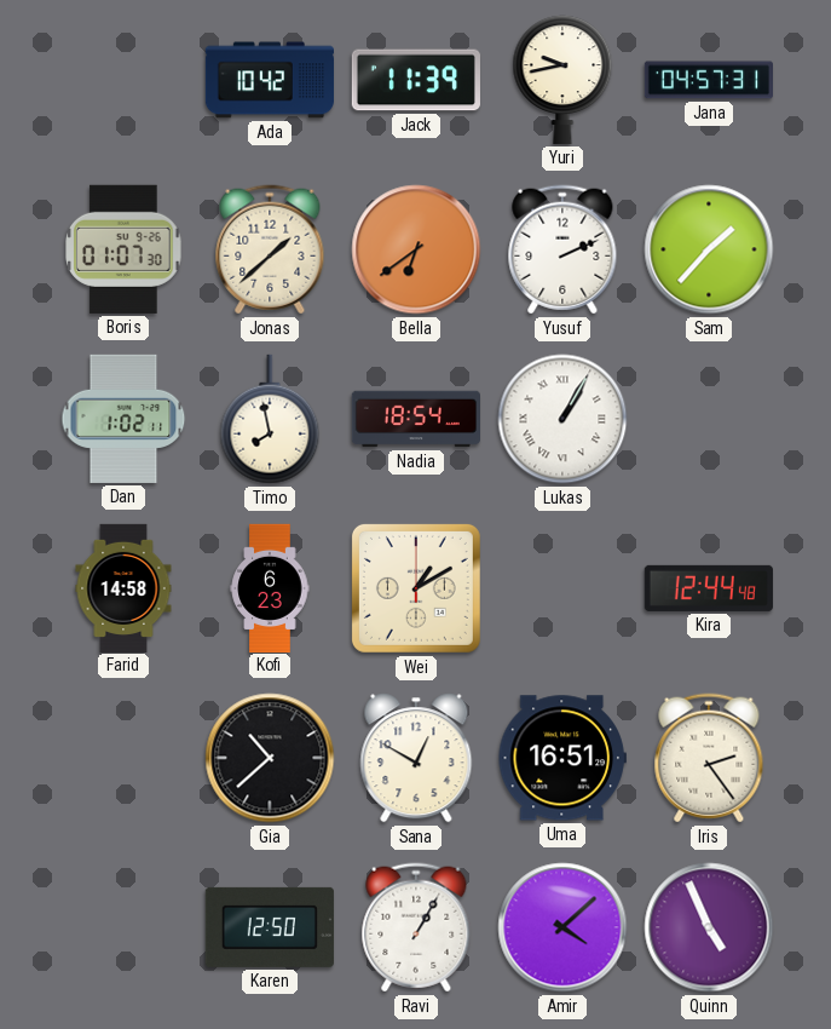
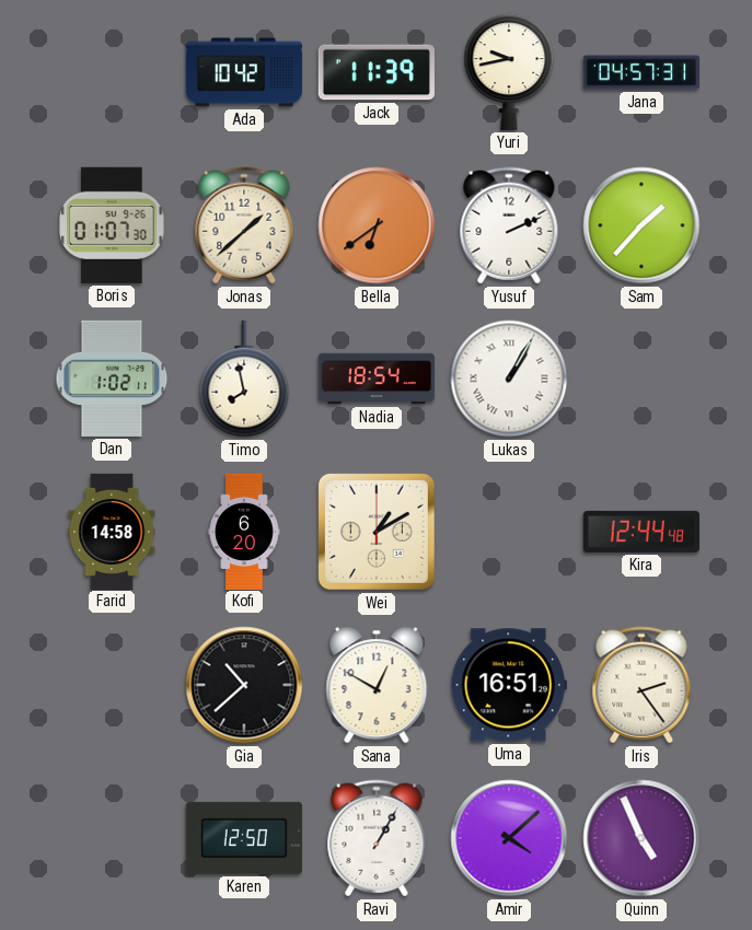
Kofi: 6:23 -> 6:20 (244, 531)
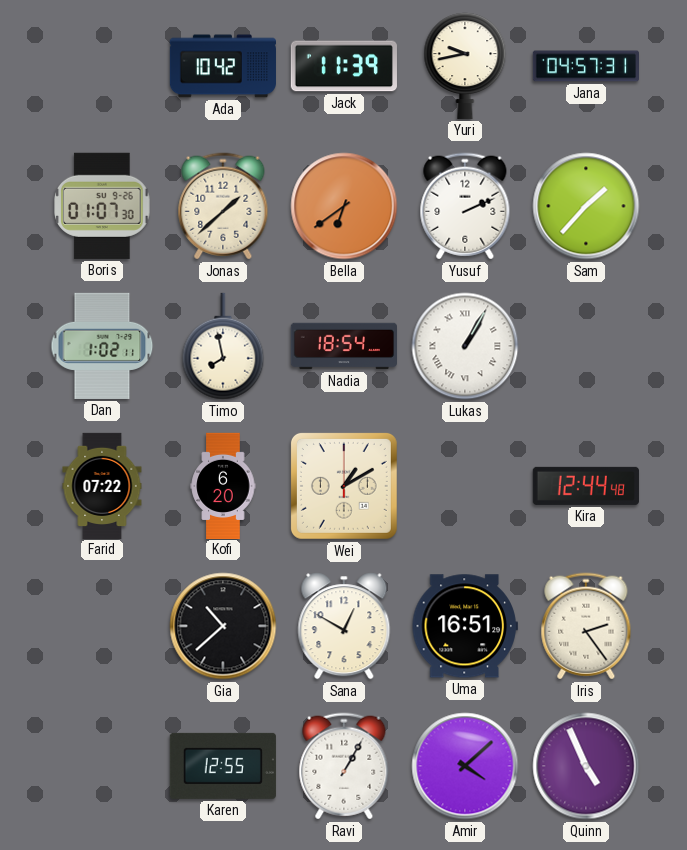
Farid: 14:58 -> 07:22 (102, 485)
Karen: 12:50 -> 12:55 (223, 766)
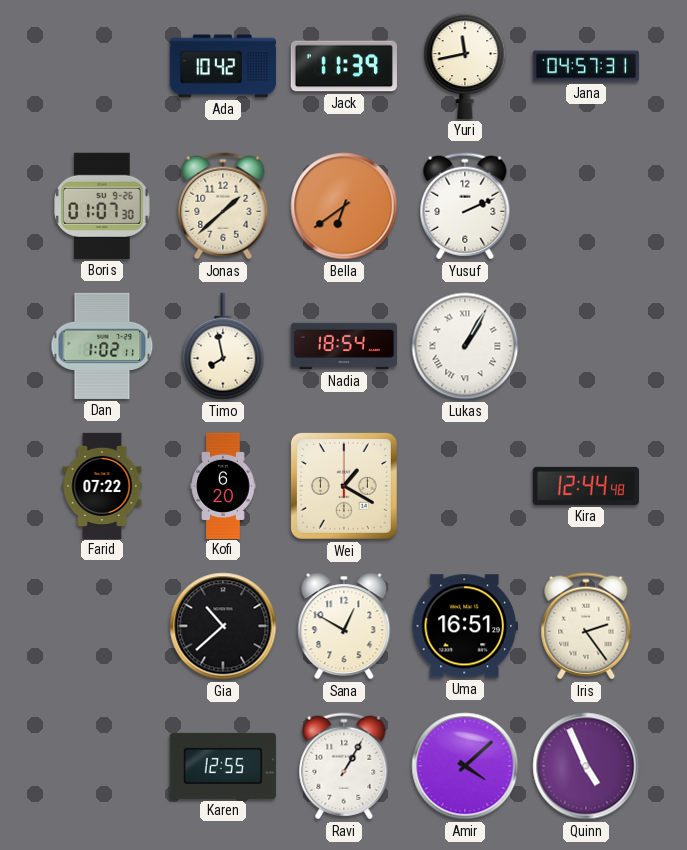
Yuri: 9:43 -> 11:43 (465, 66)
Sam: 1:37 -> none (586, 206)
Wei: 1:10 -> 1:20 (344, 486)
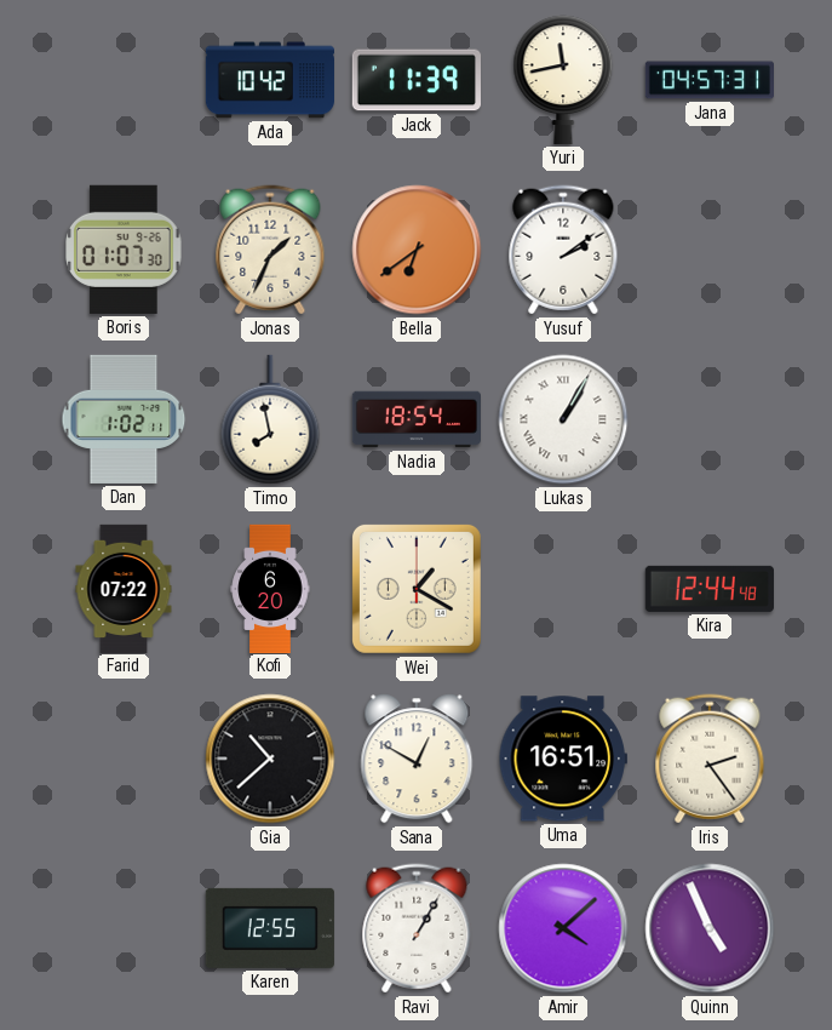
Jonas: 1:38 -> 1:34 (270, 250)
Yusuf: 2:11 -> 2:09 (563, 250)
